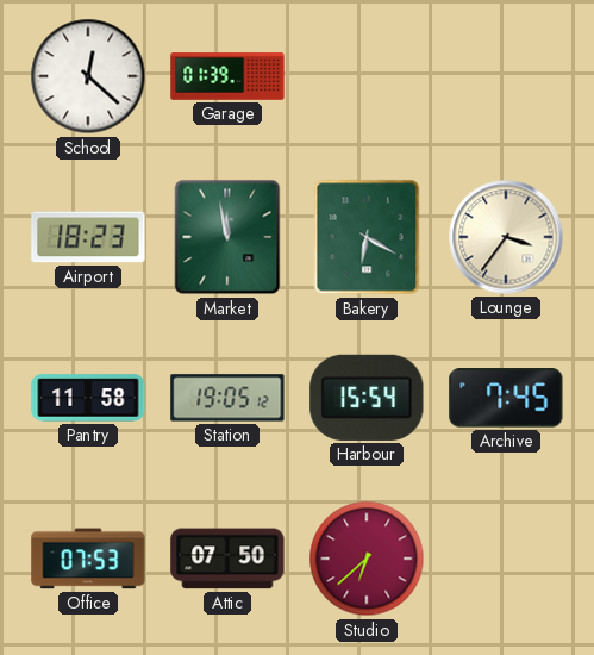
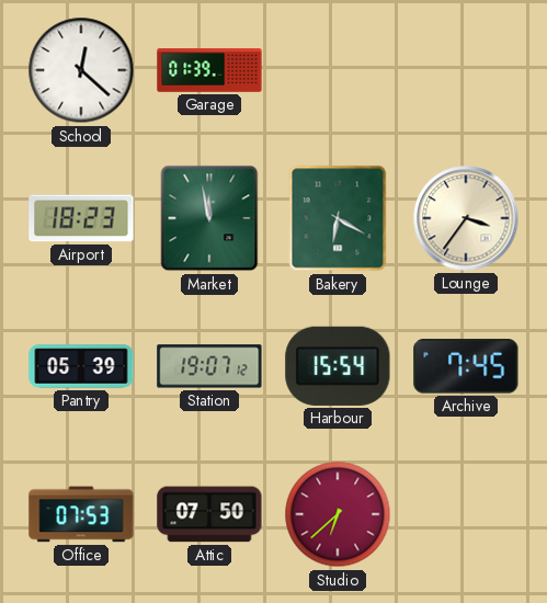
Pantry: 11:58 -> 05:39 (81, 366)
Station: 19:05 -> 19:07 (209, 366)
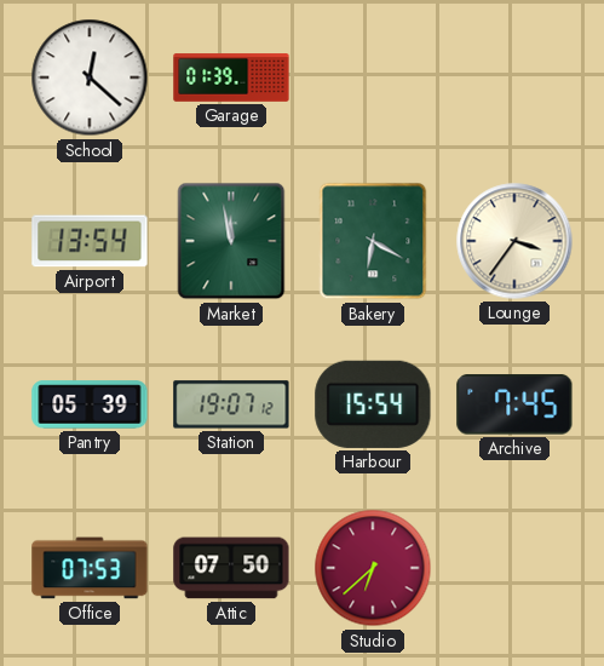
Airport: 18:23 -> 13:54 (90, 241)
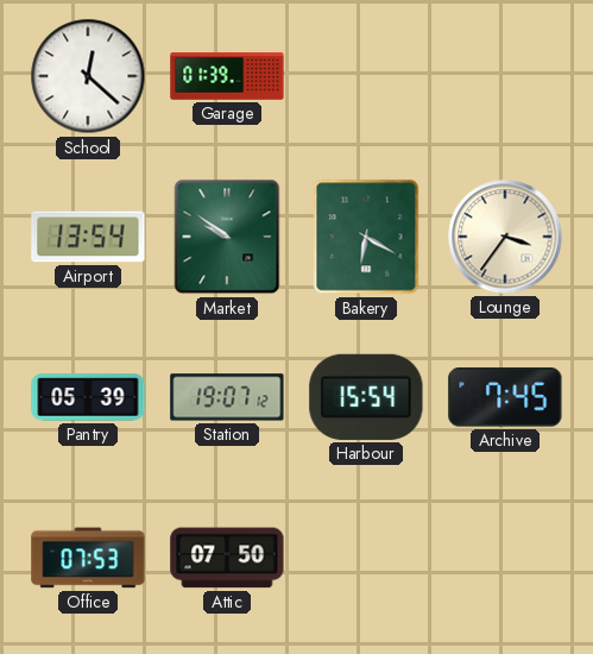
Market: 11:58 -> 9:51 (227, 237)
Studio: 6:38 -> none (373, 568)
